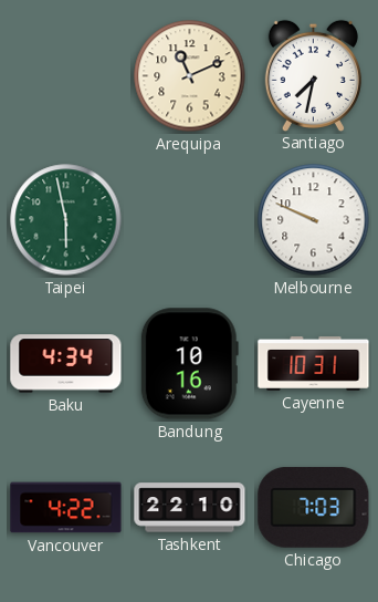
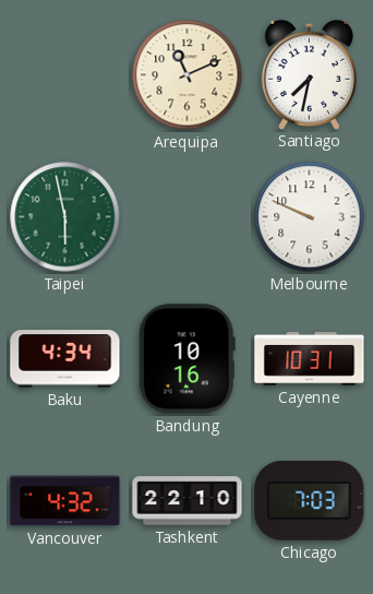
Vancouver: 4:22 -> 4:32 (65, 501)
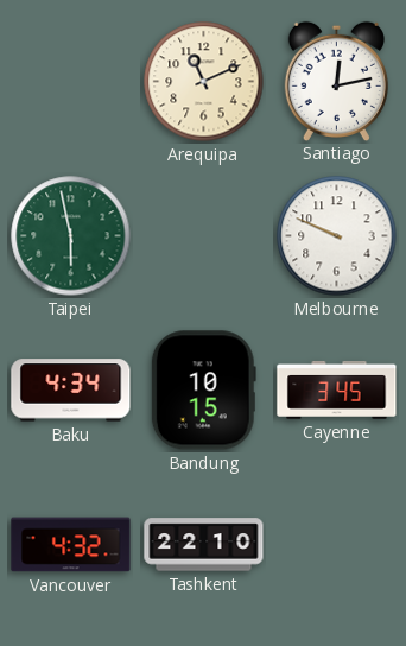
Santiago: 7:32 -> 12:13 (336, 81)
Bandung: 10:16 -> 10:15 (203, 391)
Cayenne: 10:31 -> 3:45 (337, 391)
Chicago: 7:03 -> none (310, 500)
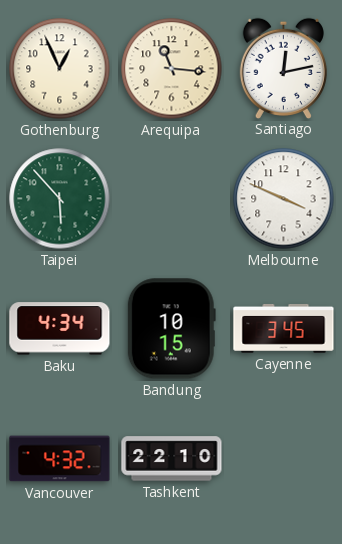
Gothenburg: none -> 12:56 (60, 69)
Arequipa: 11:11 -> 11:16 (172, 69)
Taipei: 5:58 -> 5:53 (60, 199)
Melbourne: 9:49 -> 3:49 (284, 199)
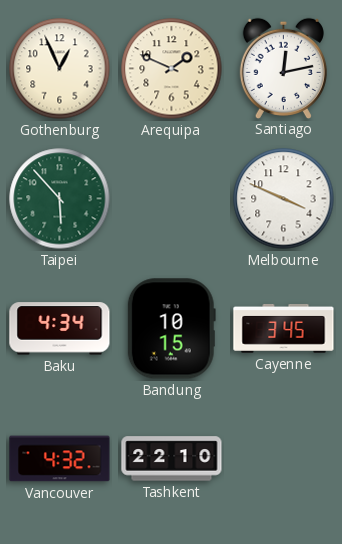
Arequipa: 11:16 -> 1:49 (172, 69)
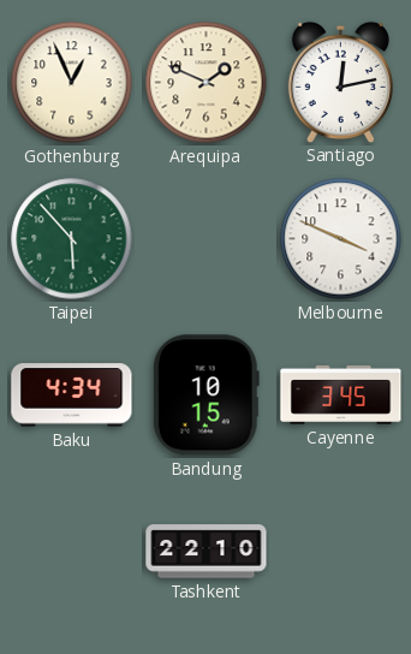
Vancouver: 4:32 -> none (60, 459)
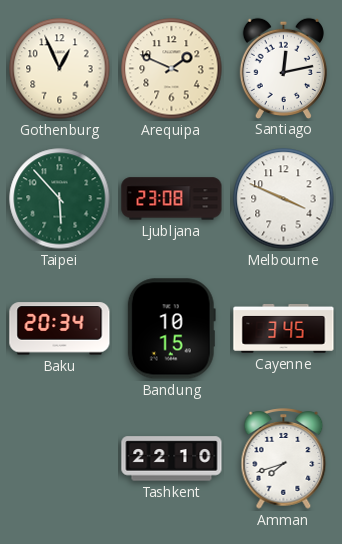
Ljubljana: none -> 23:08 (172, 199)
Baku: 4:34 -> 20:34 (60, 329)
Amman: none -> 7:42 (284, 459)
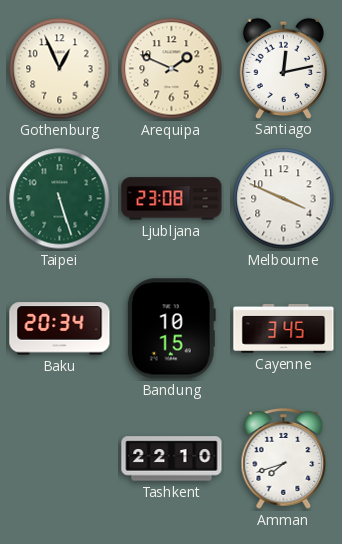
Taipei: 5:53 -> 5:27 (60, 199)
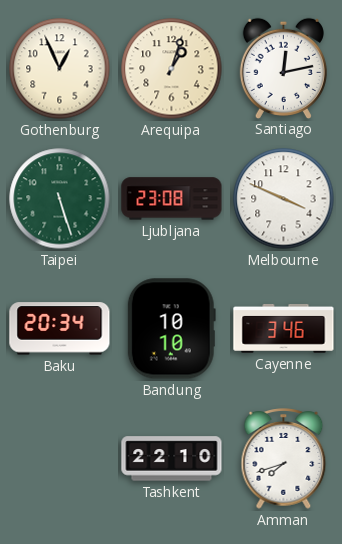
Arequipa: 1:49 -> 1:03 (172, 69)
Bandung: 10:15 -> 10:10 (171, 329)
Cayenne: 3:45 -> 3:46 (284, 329)
